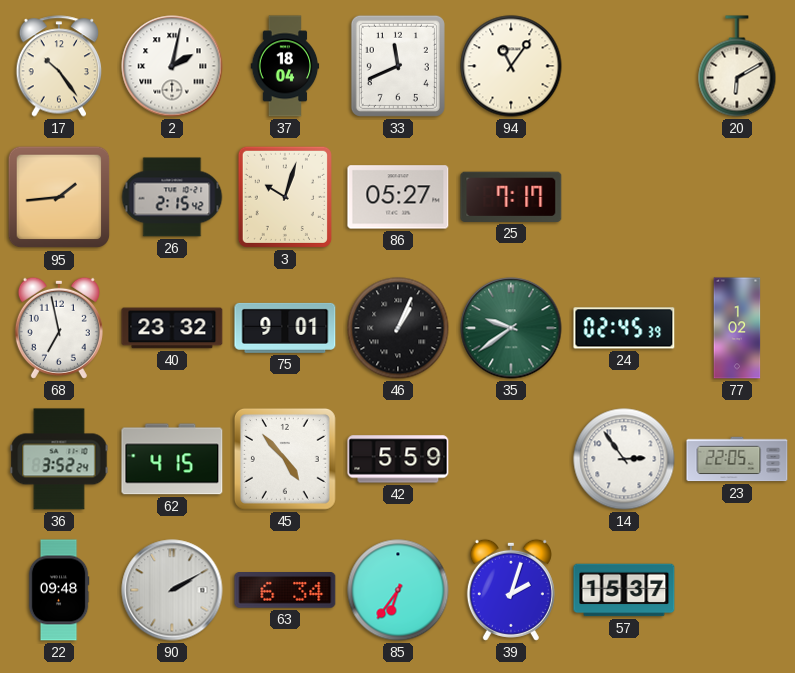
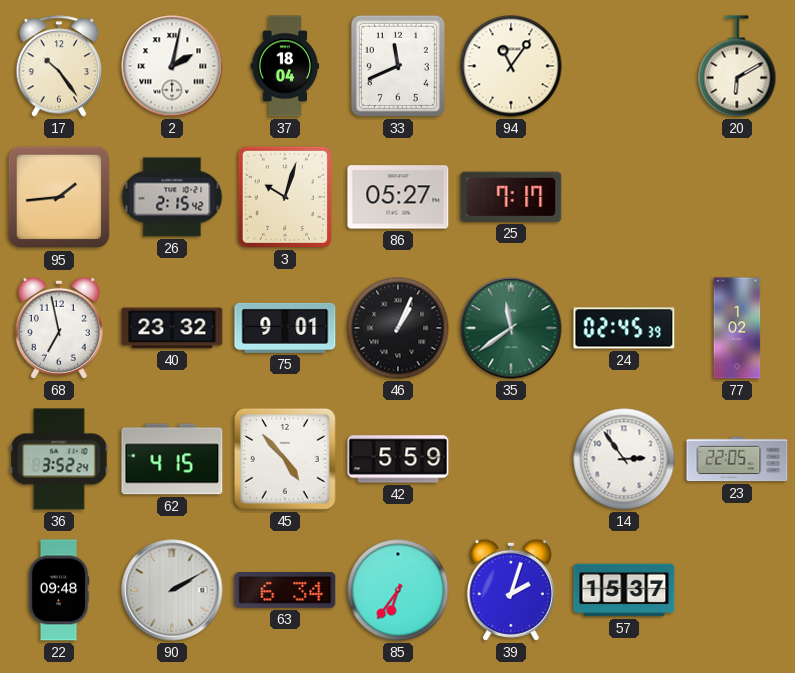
35: 9:39 -> 11:39 (511, 328)
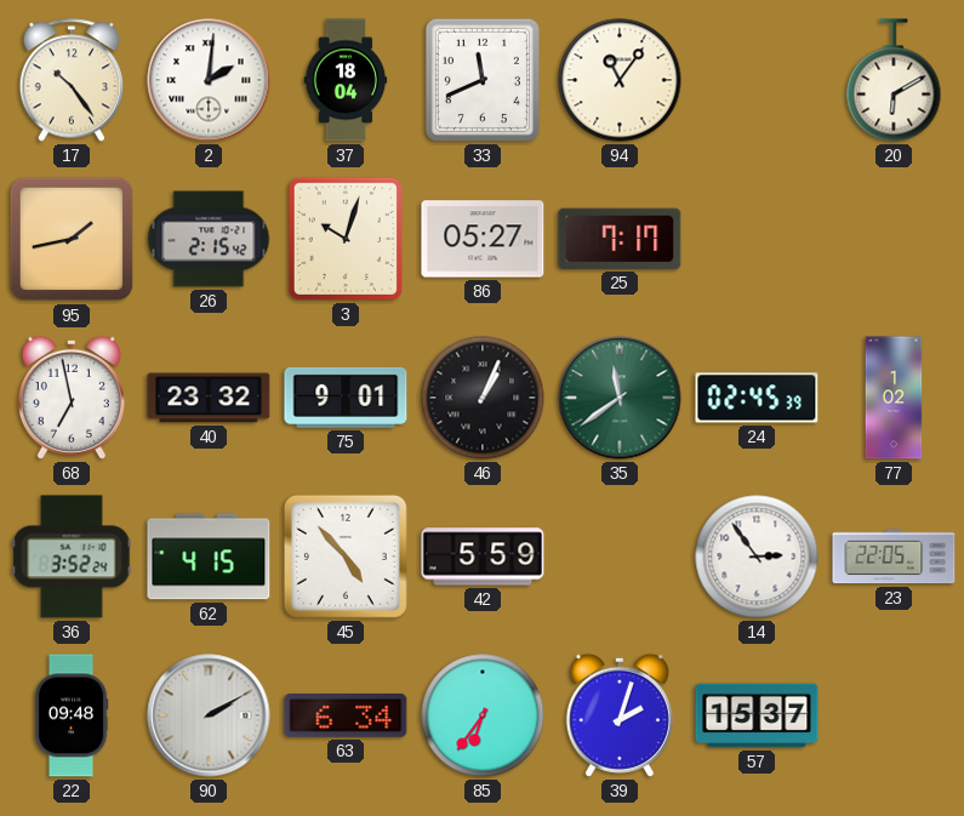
2: 2:02 -> 2:01 (209, 80)
95: 1:44 -> 1:43 (72, 239)
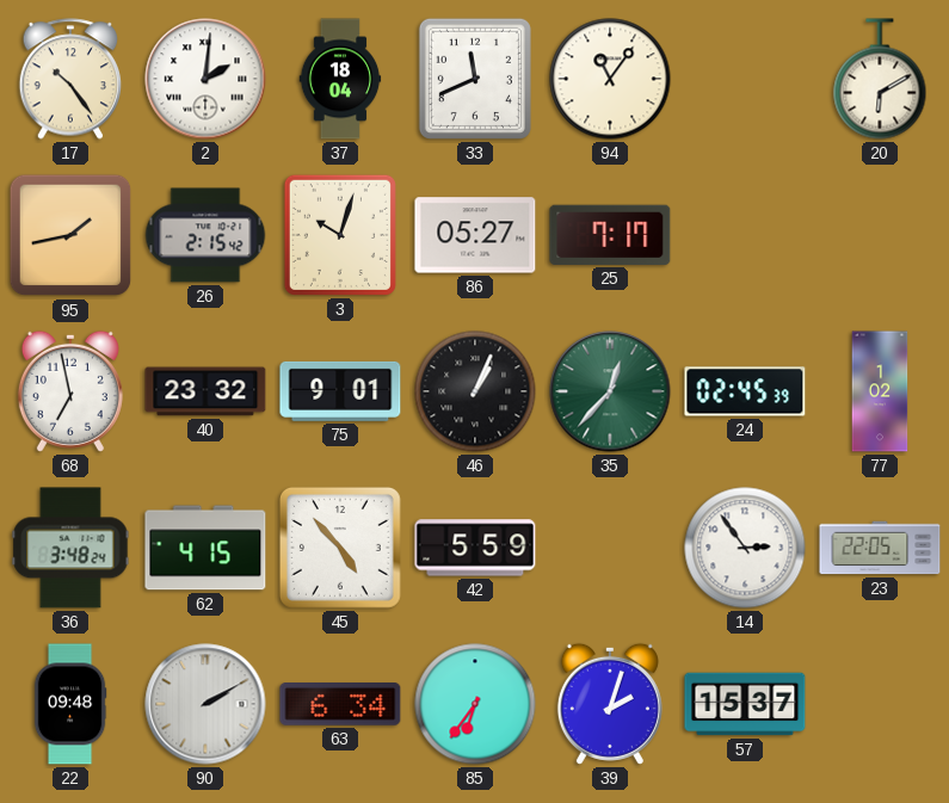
35: 11:39 -> 12:37 (610, 391)
36: 3:52 -> 3:48 (70, 548)
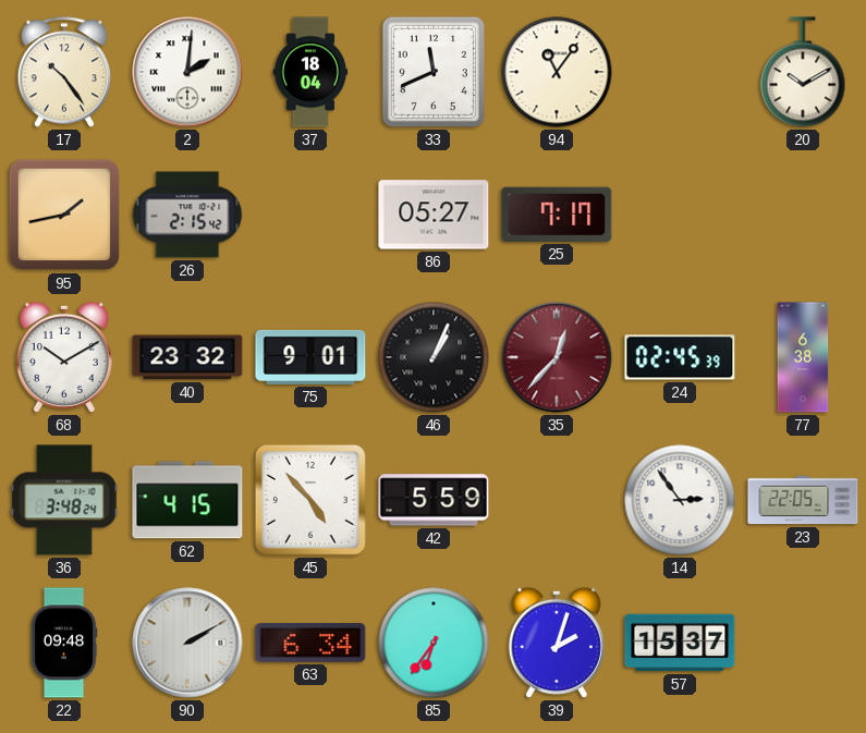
20: 6:10 -> 10:10 (803, 72)
3: 10:03 -> none (340, 235)
68: 6:58 -> 10:10 (64, 357)
35 dial: green -> burgundy (557, 357)
77: 1:02 -> 6:38 (803, 357)
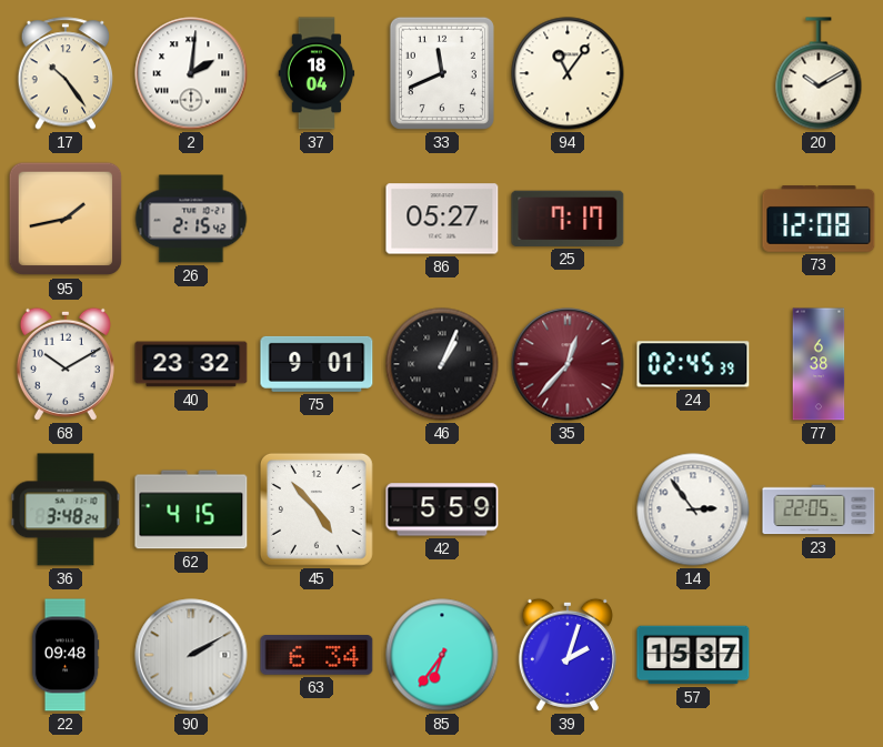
73: none -> 12:08 (819, 220)
